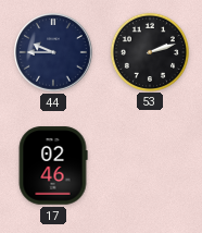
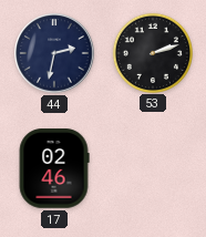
44: 9:45 -> 2:32 (54, 53)
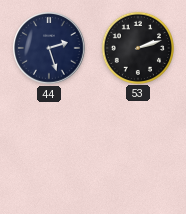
44: 2:32 -> 2:27 (49, 48)
17: 02:46 -> none (54, 168)
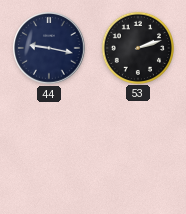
44: 2:27 -> 9:17 (49, 48)
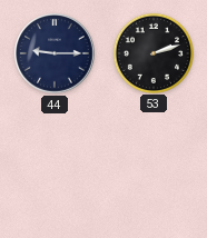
44: 9:17 -> 9:15 (55, 53)
